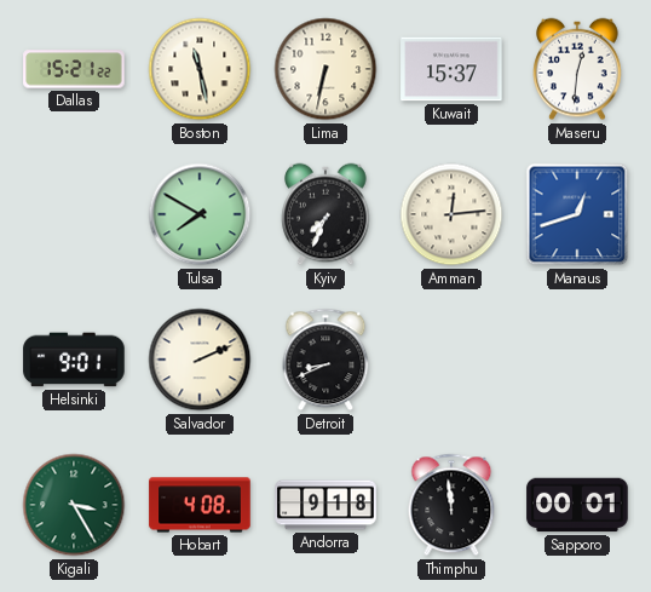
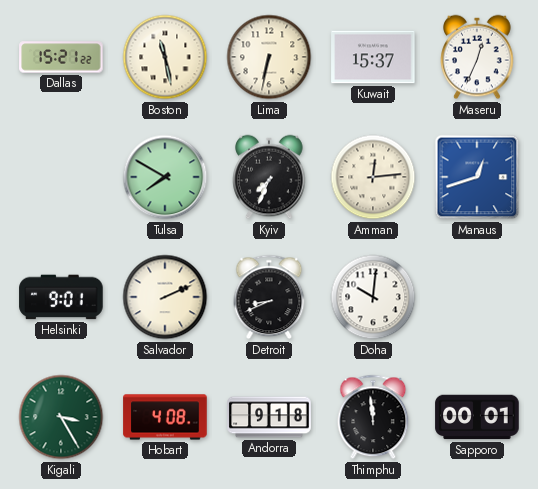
Maseru: 12:31 -> 12:34 (477, 57)
Doha: none -> 10:01 (373, 297)
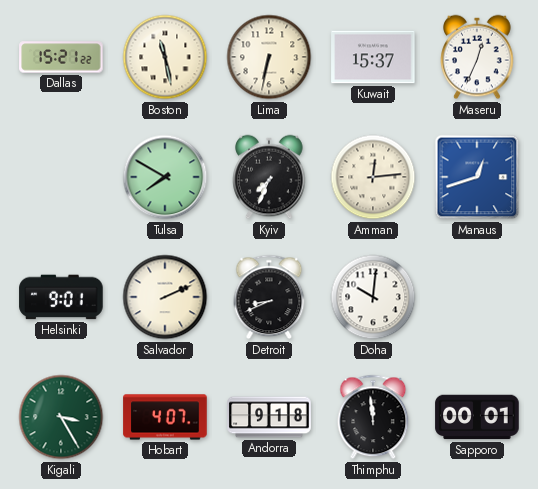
Hobart: 4:08 -> 4:07 (165, 417)
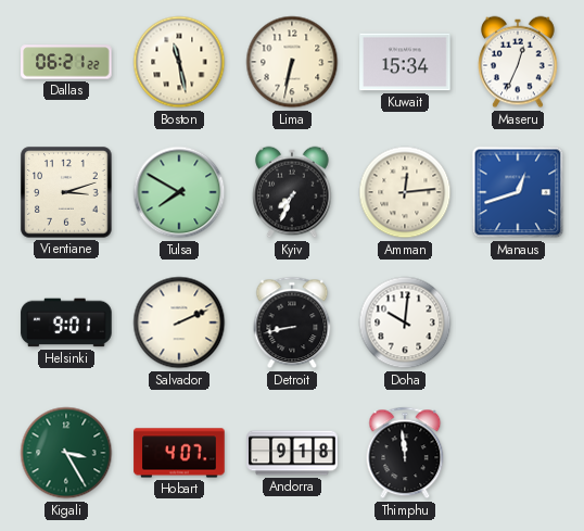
Dallas: 15:21 -> 06:21 (66, 62)
Kuwait: 15:37 -> 15:34 (405, 62)
Vientiane: none -> 3:12 (66, 192)
Detroit: 8:41 -> 8:43 (292, 323)
Sapporo: 00:01 -> none (477, 417)
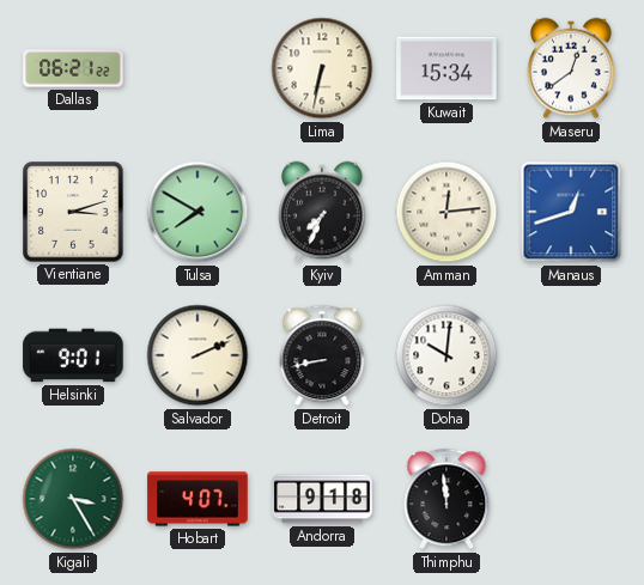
Boston: 11:28 -> none (179, 62)
Maseru: 12:34 -> 12:39 (571, 68)
